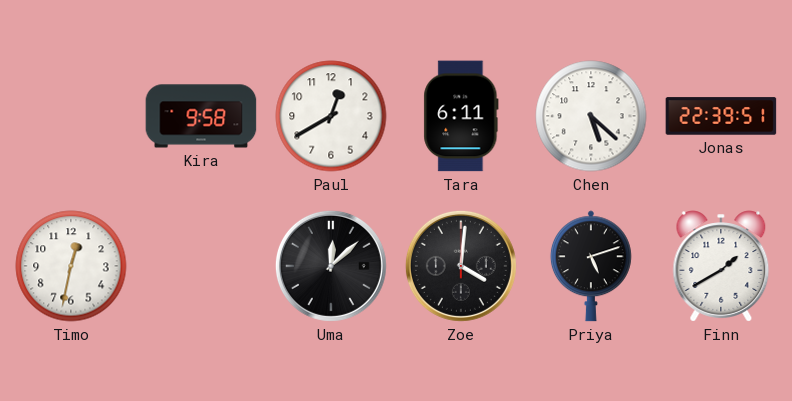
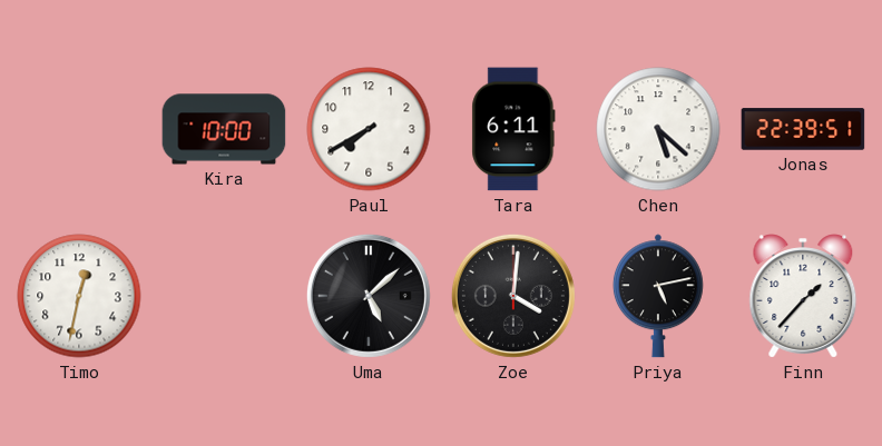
Kira: 9:58 -> 10:00 (224, 129)
Paul: 12:40 -> 7:40 (369, 129)
Uma: 12:08 -> 5:08 (369, 296)
Priya: 5:12 -> 5:13 (658, 296)
Finn: 1:40 -> 1:37 (803, 296)
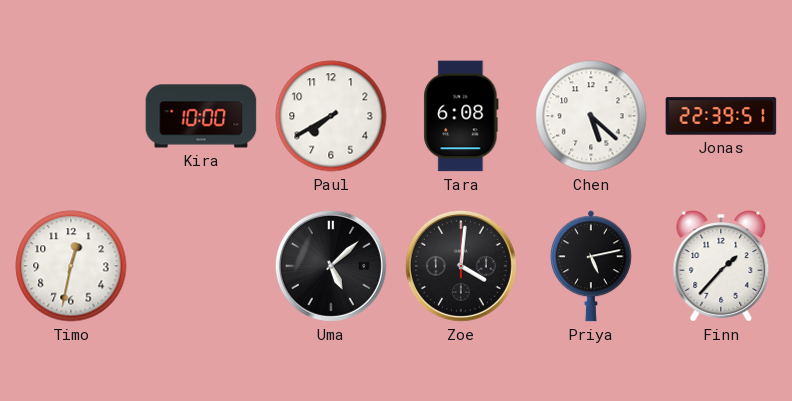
Tara: 6:11 -> 6:08 (461, 116)
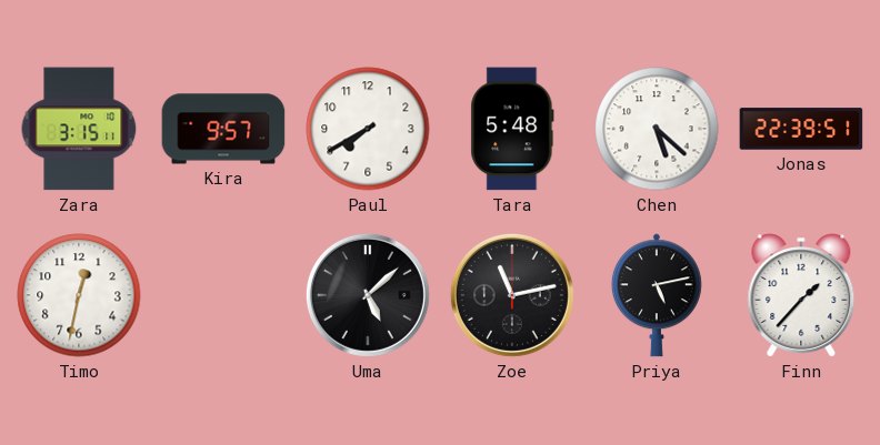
Zara: none -> 3:15 (79, 129)
Kira: 10:00 -> 9:57 (223, 129)
Tara: 6:08 -> 5:48 (512, 129)
Zoe: 4:01 -> 11:13 (512, 295)
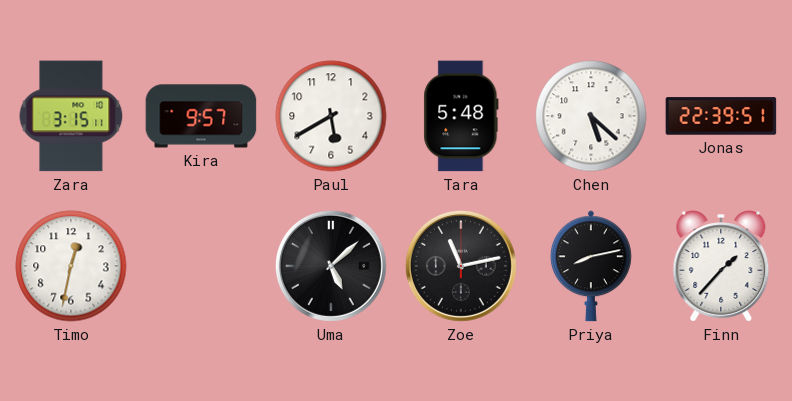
Paul: 7:40 -> 5:40 (331, 116)
Priya: 5:13 -> 8:13 (591, 266)
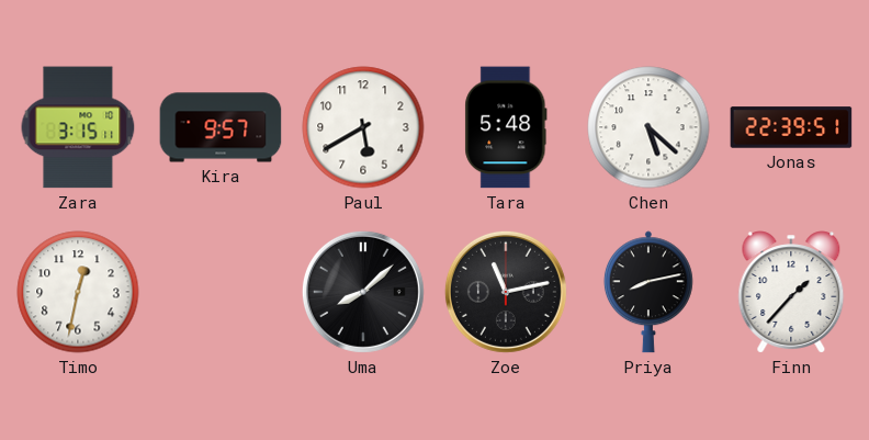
Uma: 5:08 -> 8:08 (363, 292)
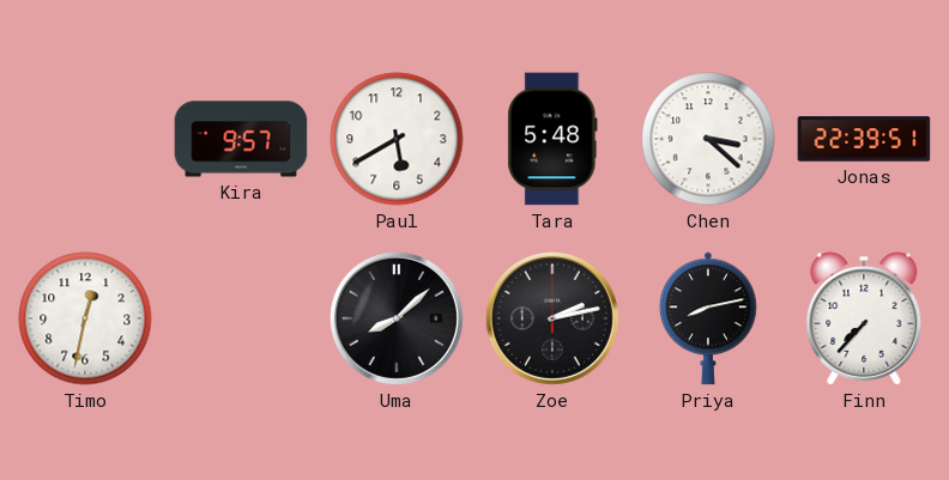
Zara: 3:15 -> none (78, 127)
Chen: 5:22 -> 3:22 (708, 139)
Zoe: 11:13 -> 2:13 (552, 318)
Finn: 1:37 -> 7:37 (864, 318)
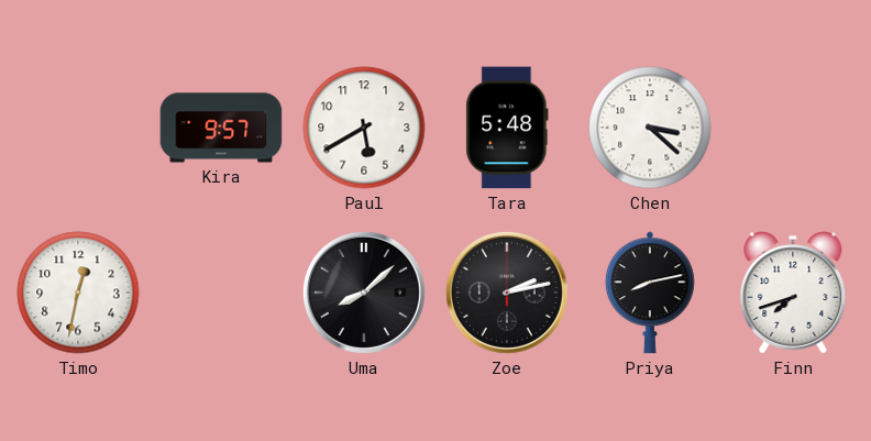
Jonas: 22:39 -> none (864, 139)
Finn: 7:37 -> 7:42 (793, 293)
